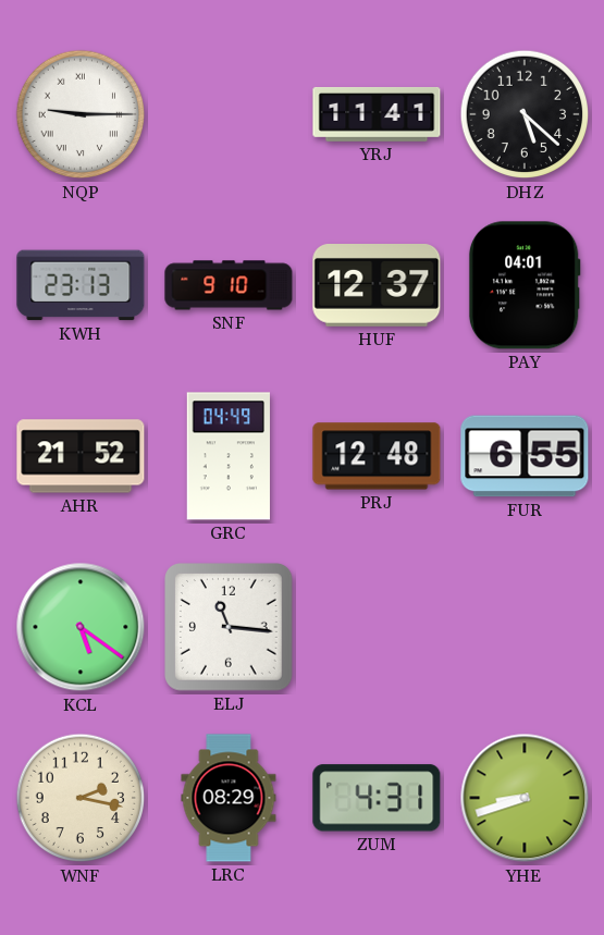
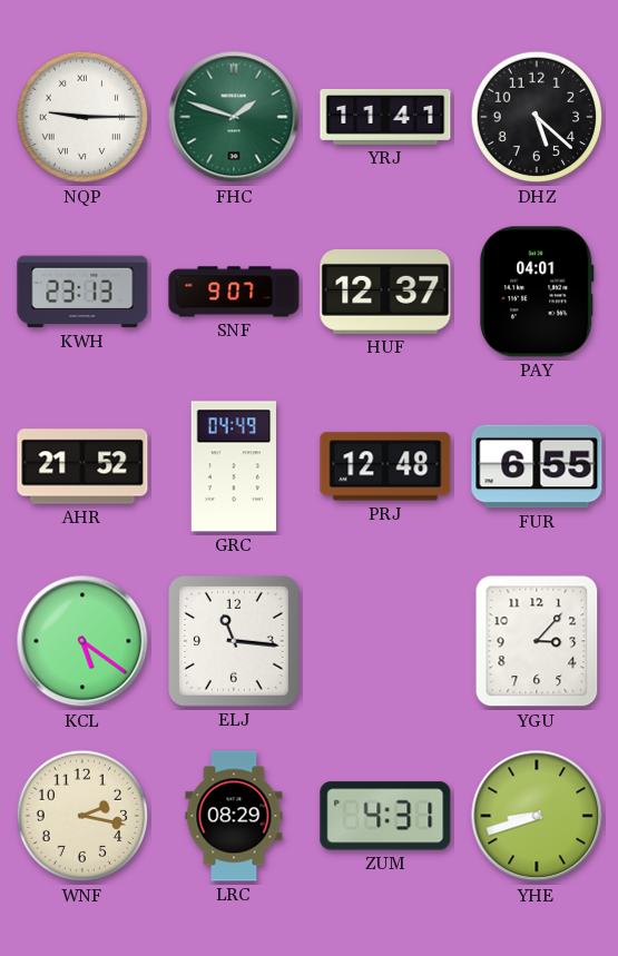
FHC: none -> 1:48 (234, 117)
SNF: 9:10 -> 9:07 (234, 292)
YGU: none -> 3:07 (537, 641)
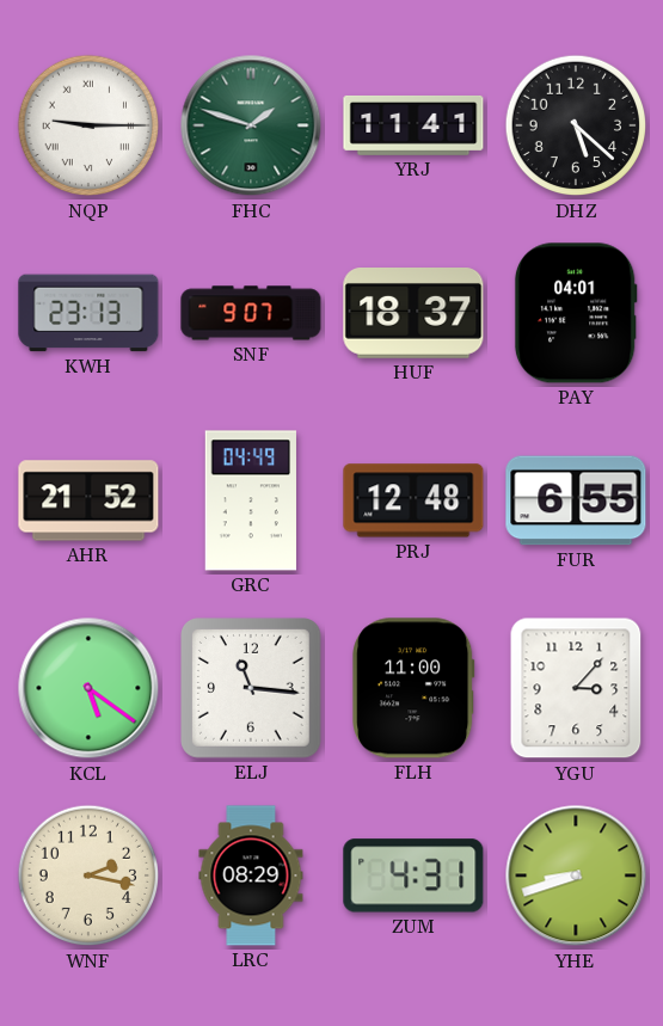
HUF: 12:37 -> 18:37 (413, 314)
FLH: none -> 11:00 (413, 688)
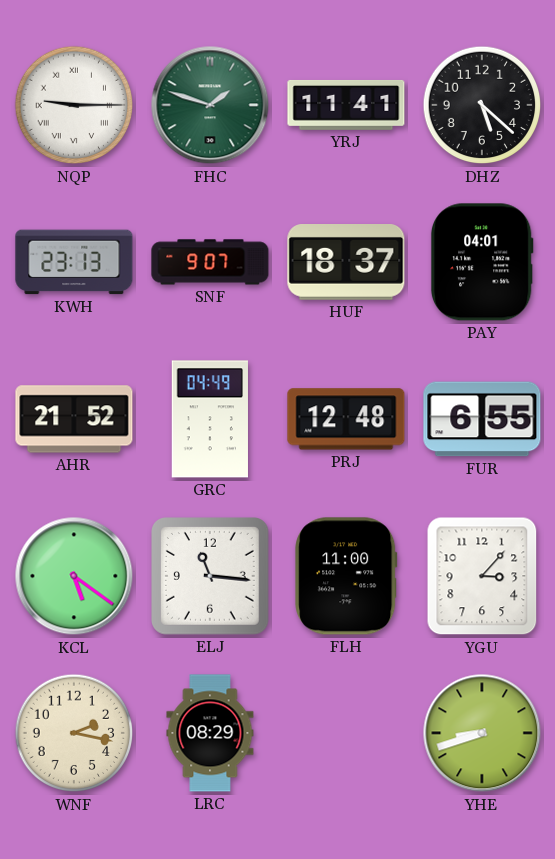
ZUM: 4:31 -> none (413, 876)
